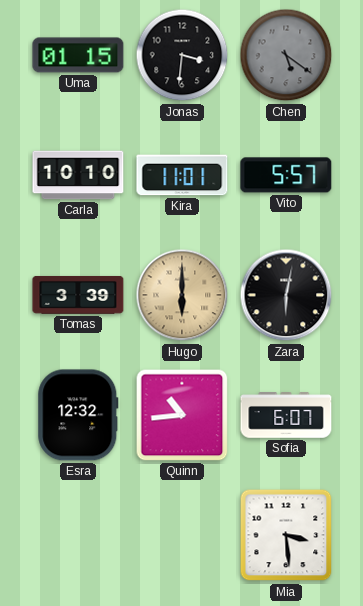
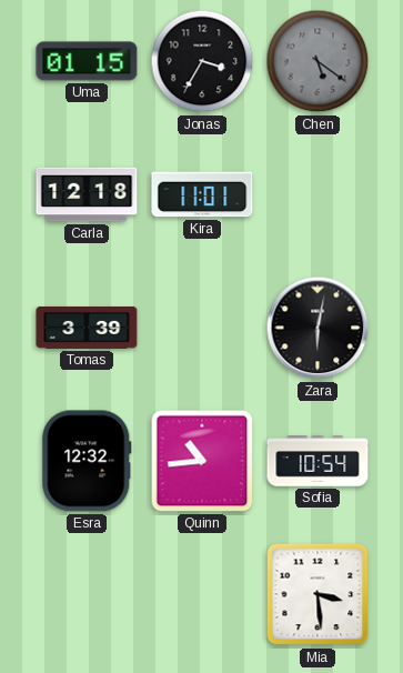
Jonas: 3:31 -> 3:35 (202, 61)
Carla: 10:10 -> 12:18 (87, 194)
Vito: 5:57 -> none (286, 175)
Hugo: 6:00 -> none (182, 295)
Sofia: 6:07 -> 10:54 (318, 461)
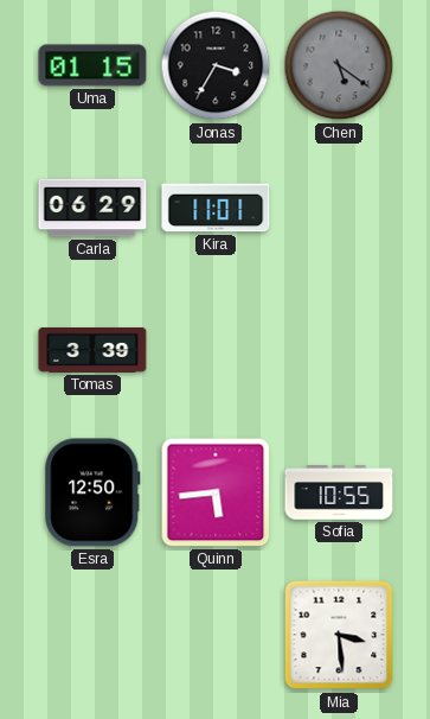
Carla: 12:18 -> 06:29 (92, 208)
Zara: 6:02 -> none (318, 328)
Esra: 12:32 -> 12:50 (92, 492)
Quinn: 10:44 -> 5:44 (216, 492)
Sofia: 10:54 -> 10:55 (339, 492)
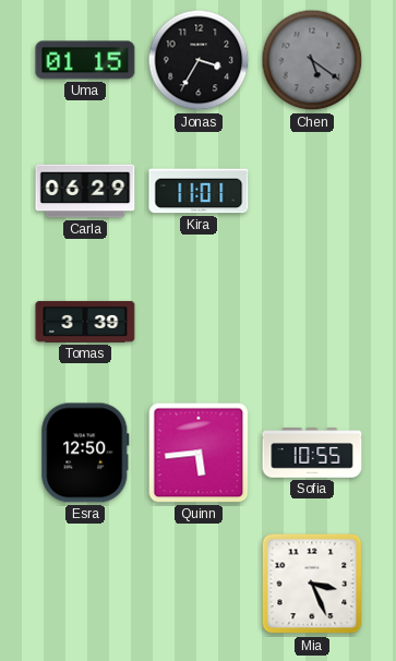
Mia: 3:29 -> 3:26 (312, 584)
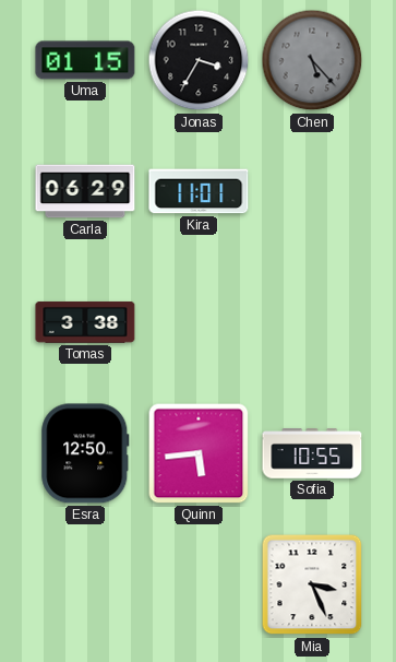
Chen: 5:21 -> 5:23 (312, 60)
Tomas: 3:39 -> 3:38 (85, 322)
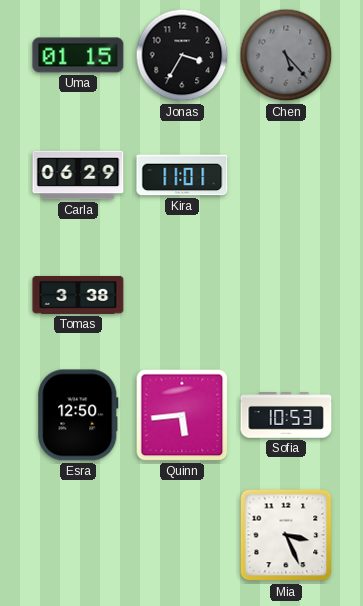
Sofia: 10:55 -> 10:53 (286, 415)
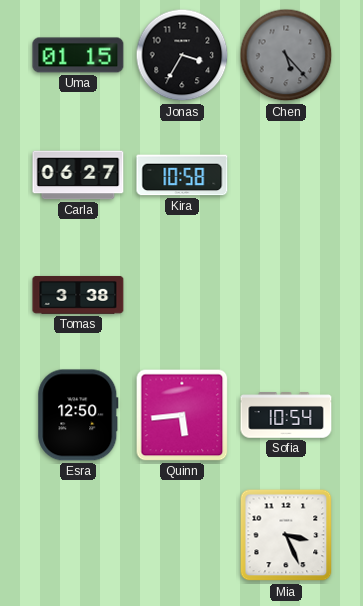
Carla: 06:29 -> 06:27 (78, 175)
Kira: 11:01 -> 10:58 (182, 175)
Sofia: 10:53 -> 10:54 (286, 415)
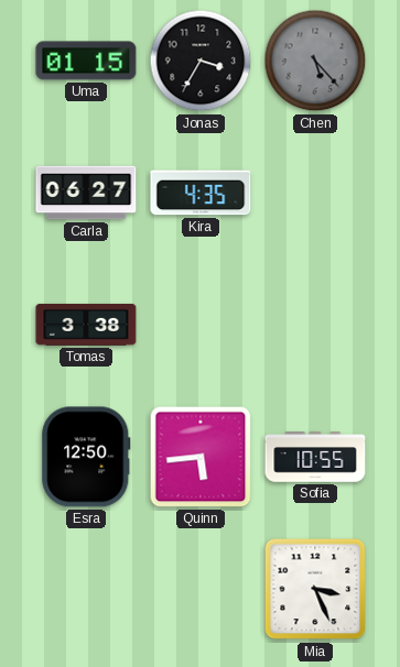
Kira: 10:58 -> 4:35 (201, 193)
Sofia: 10:54 -> 10:55 (315, 457)
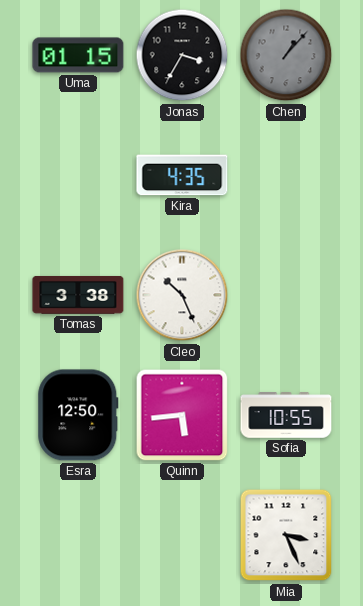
Chen: 5:23 -> 1:07 (286, 55)
Carla: 06:27 -> none (86, 193)
Cleo: none -> 10:26 (182, 295)
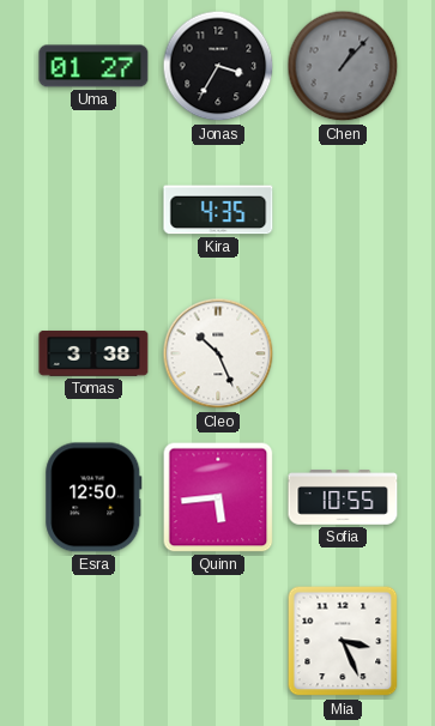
Uma: 01:15 -> 01:27 (93, 66)
